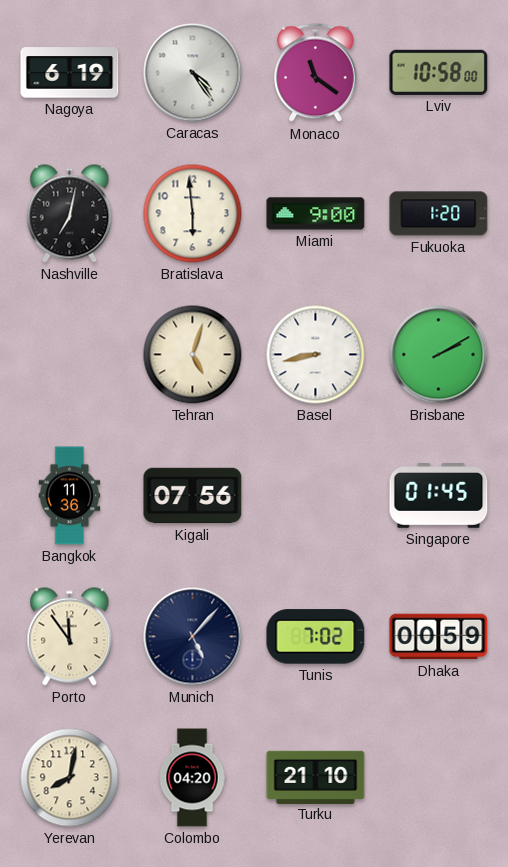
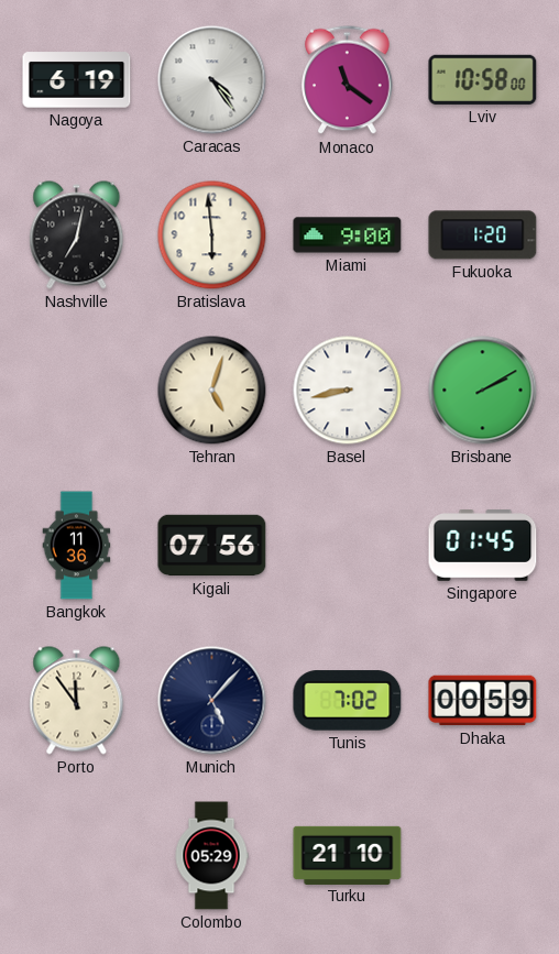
Yerevan: 8:02 -> none (70, 778)
Colombo: 04:20 -> 05:29 (211, 856)
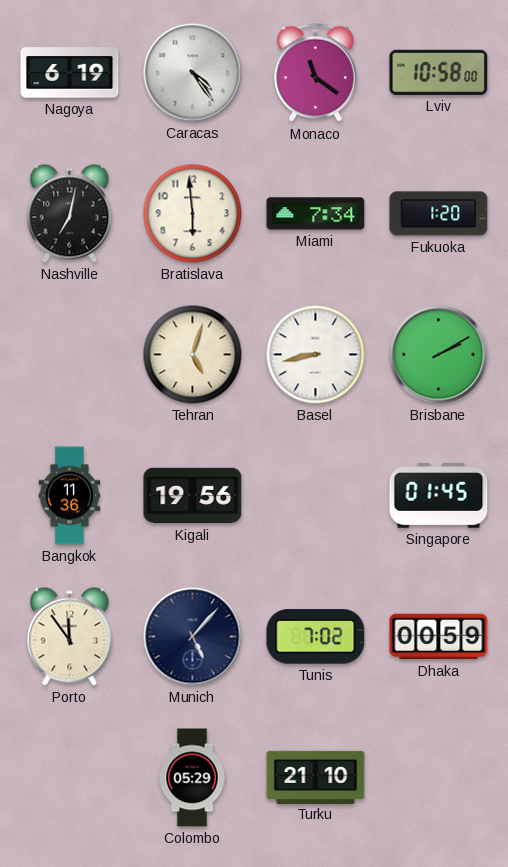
Miami: 9:00 -> 7:34 (316, 214)
Kigali: 07:56 -> 19:56 (193, 496)
